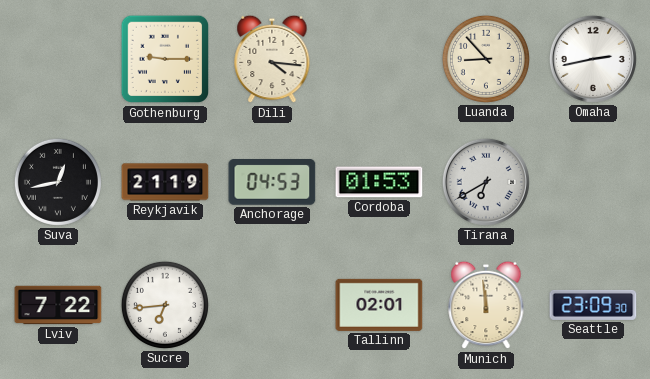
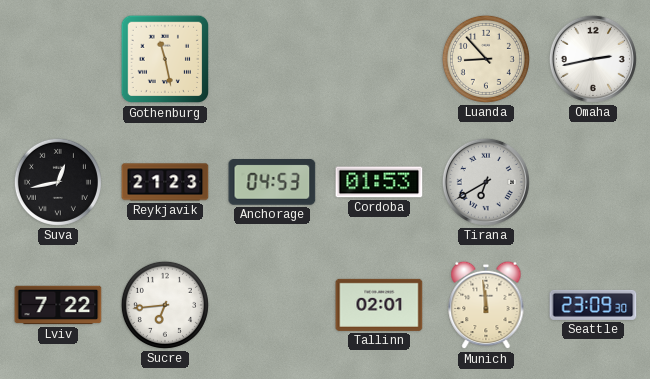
Gothenburg: 9:15 -> 11:28 (165, 59)
Dili: 4:16 -> none (272, 59)
Reykjavik: 21:19 -> 21:23 (165, 182)
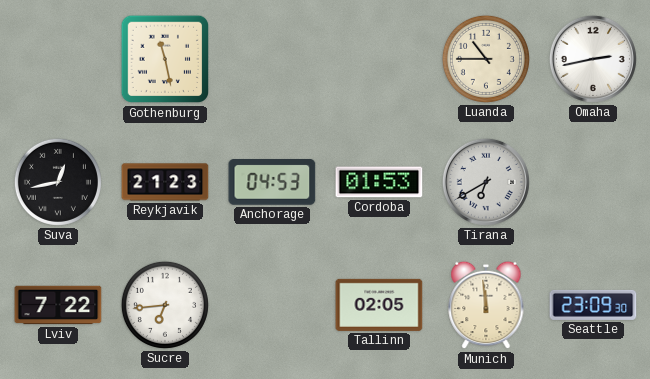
Luanda: 8:53 -> 10:45 (486, 59)
Tallinn: 02:01 -> 02:05 (379, 305)
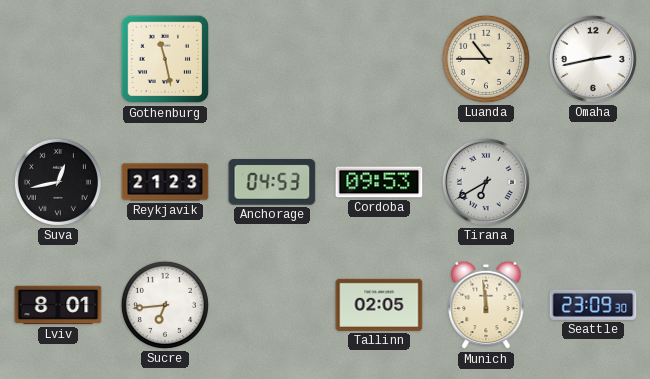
Cordoba: 01:53 -> 09:53 (379, 182)
Lviv: 7:22 -> 8:01 (58, 305)
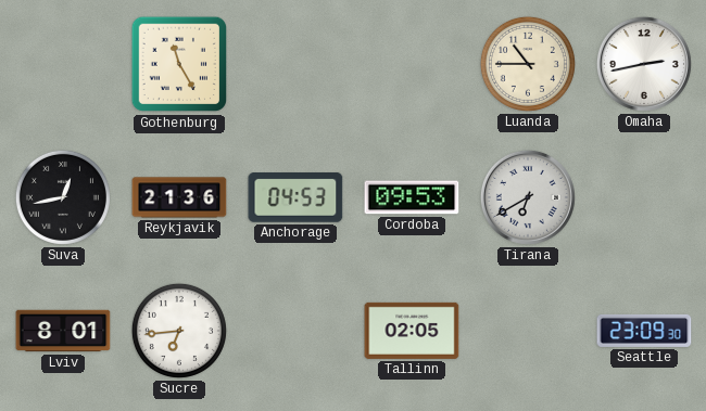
Gothenburg: 11:28 -> 11:25 (179, 64)
Reykjavik: 21:23 -> 21:36 (179, 197)
Munich: 11:59 -> none (486, 305)
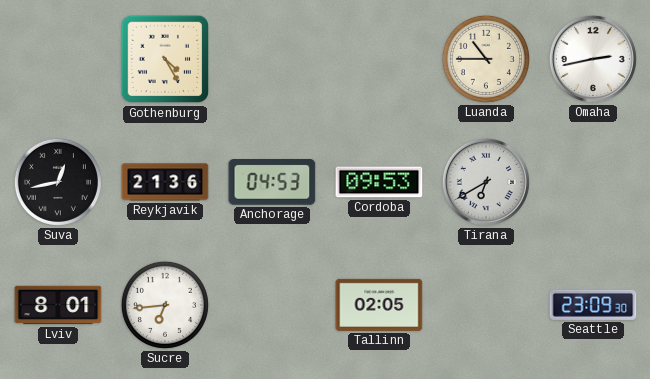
Gothenburg: 11:25 -> 4:25 (165, 59)
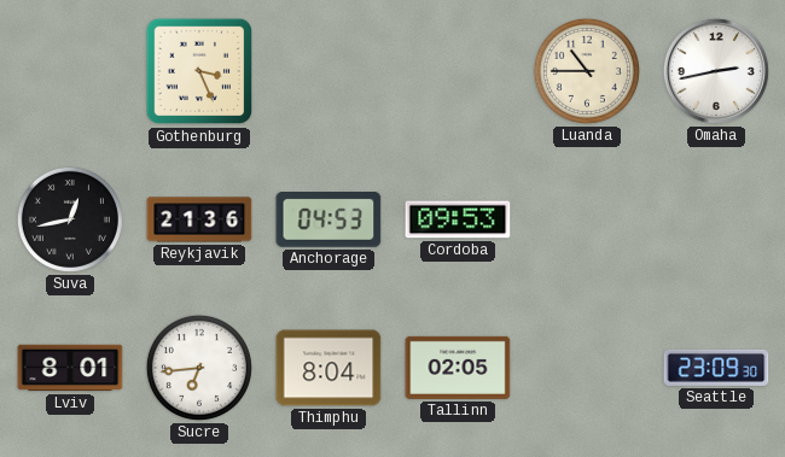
Gothenburg: 4:25 -> 3:26 (199, 71)
Tirana: 6:40 -> none (486, 182)
Thimphu: none -> 8:04 (328, 368)
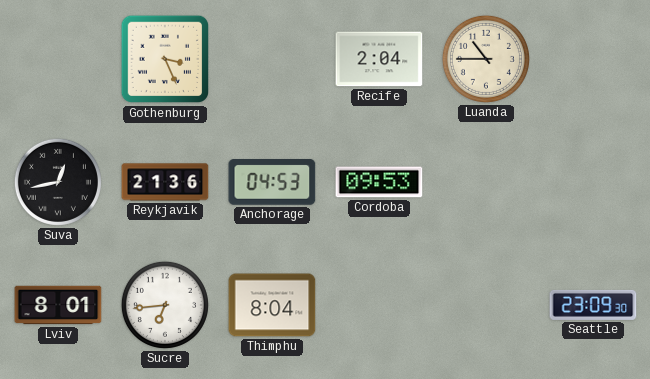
Recife: none -> 2:04 (379, 59)
Omaha: 2:43 -> none (716, 71)
Tallinn: 02:05 -> none (458, 368)
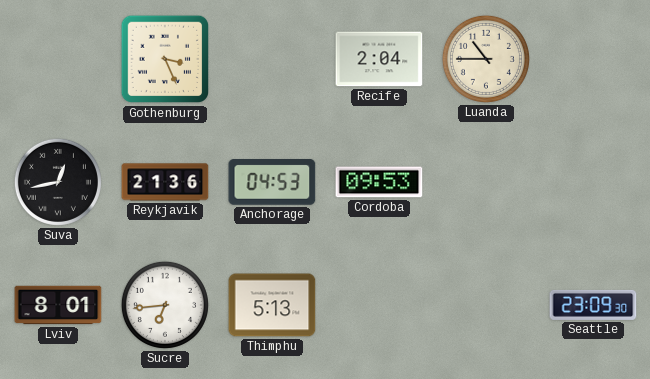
Thimphu: 8:04 -> 5:13 (272, 305)
